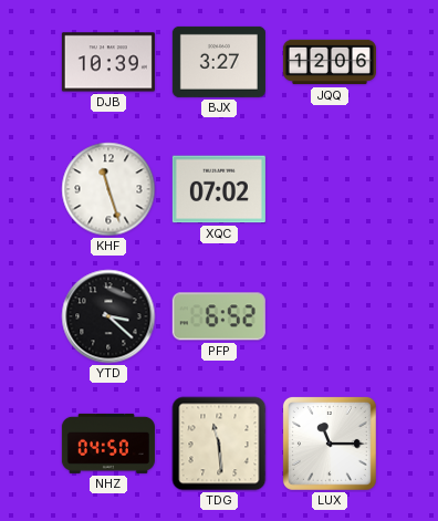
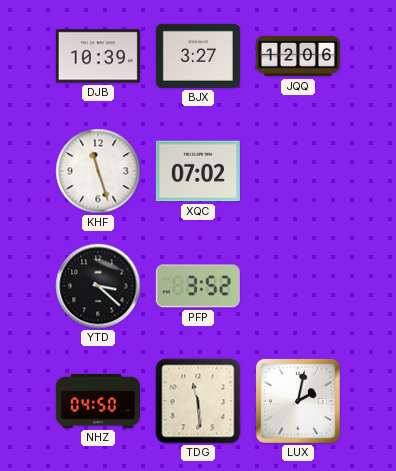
PFP: 6:52 -> 3:52 (198, 286)
LUX: 11:15 -> 2:02 (298, 401)
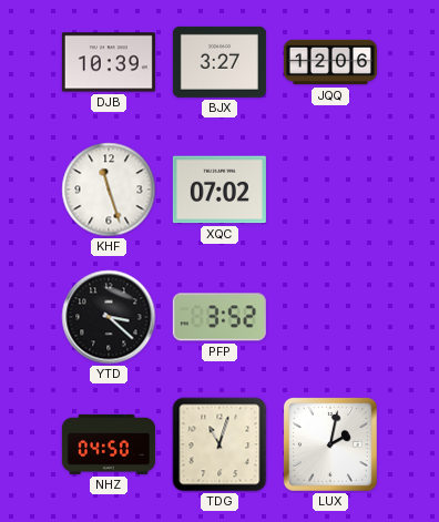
TDG: 11:29 -> 11:03 (219, 444)
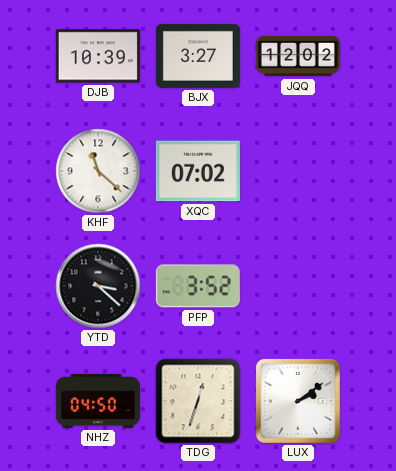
JQQ: 12:06 -> 12:02 (298, 56)
KHF: 11:27 -> 11:22 (98, 171)
TDG: 11:03 -> 12:33 (198, 401)
LUX: 2:02 -> 2:09 (298, 401)
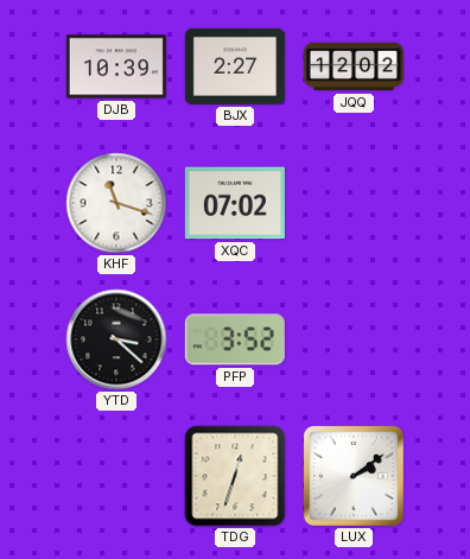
BJX: 3:27 -> 2:27 (235, 66)
KHF: 11:22 -> 11:18 (116, 203)
NHZ: 04:50 -> none (98, 401)
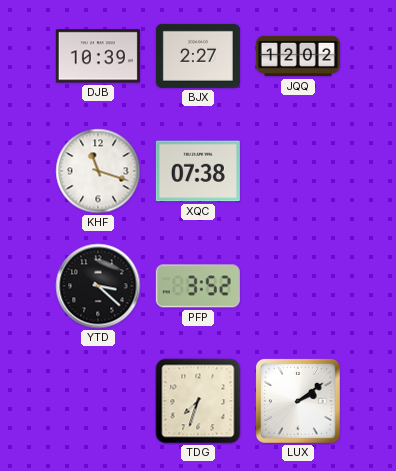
XQC: 07:02 -> 07:38 (198, 171)
TDG: 12:33 -> 7:33 (198, 401)
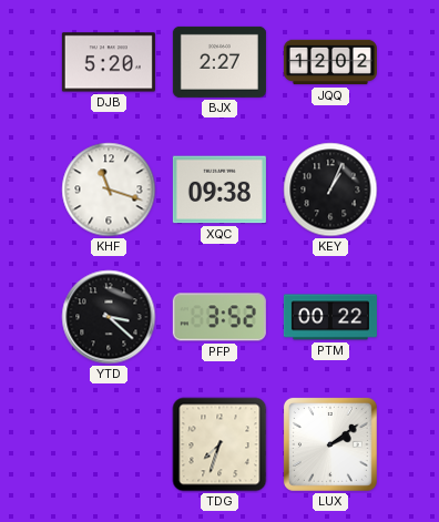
DJB: 10:39 -> 5:20 (109, 62)
XQC: 07:38 -> 09:38 (219, 190)
KEY: none -> 1:04 (330, 190)
PTM: none -> 00:22 (330, 317)
